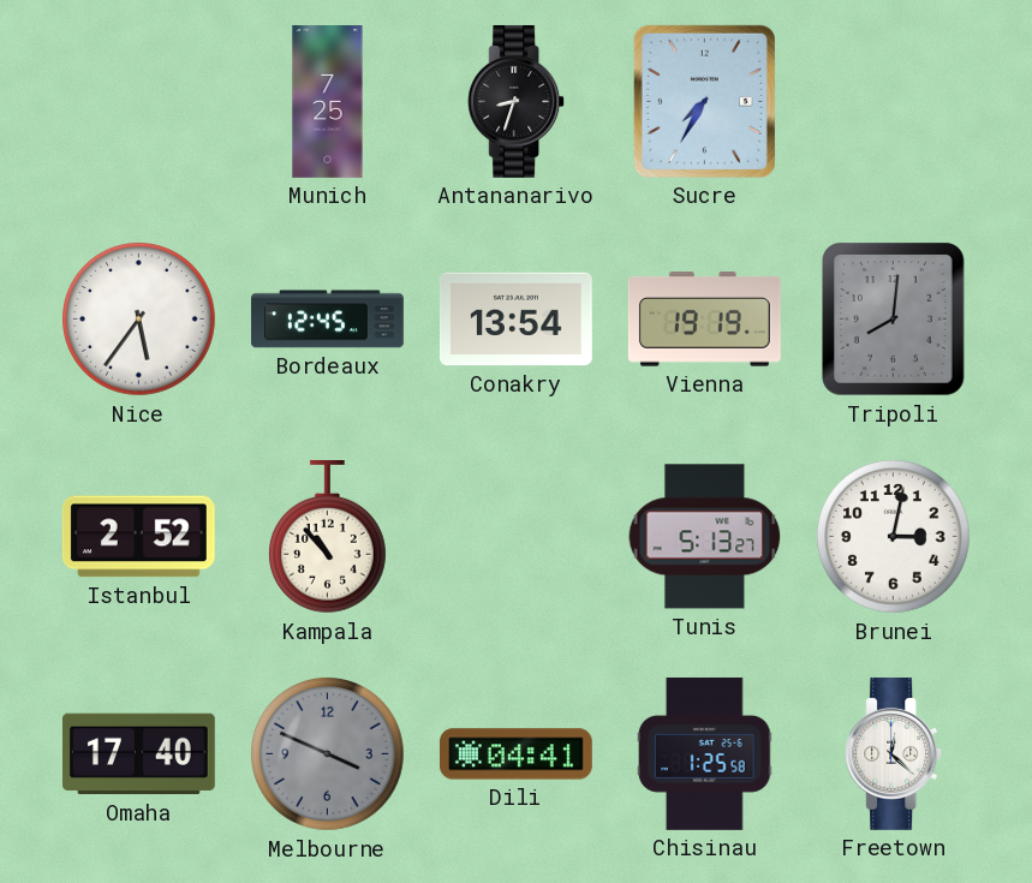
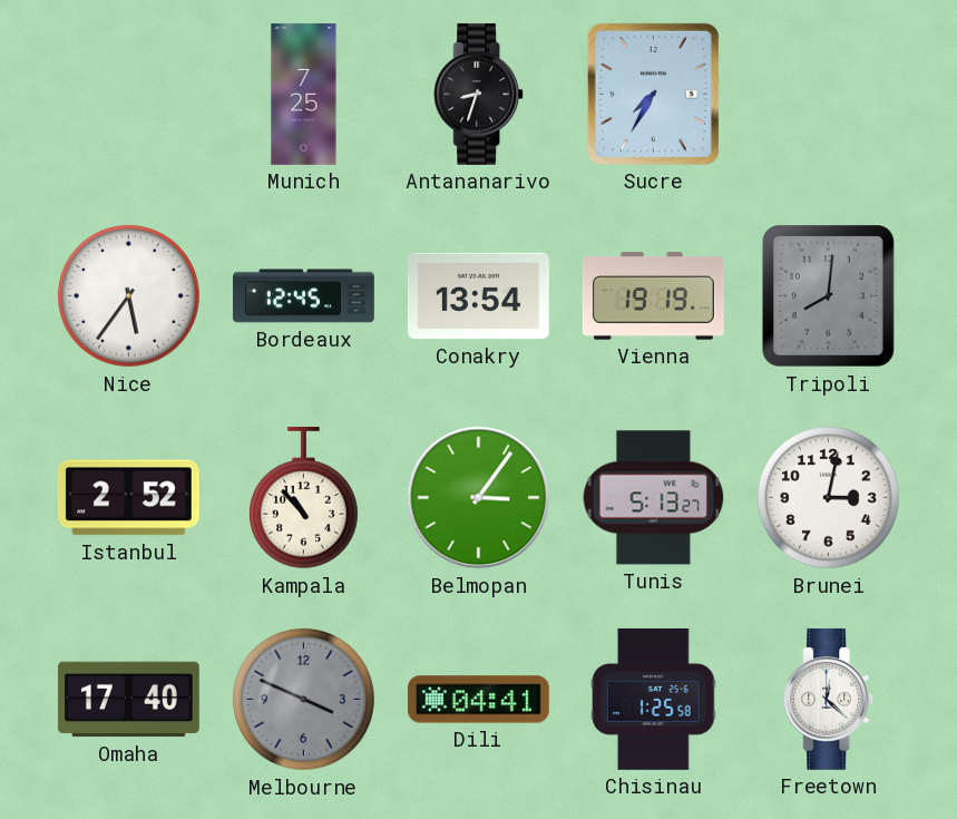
Belmopan: none -> 3:06 (479, 498)
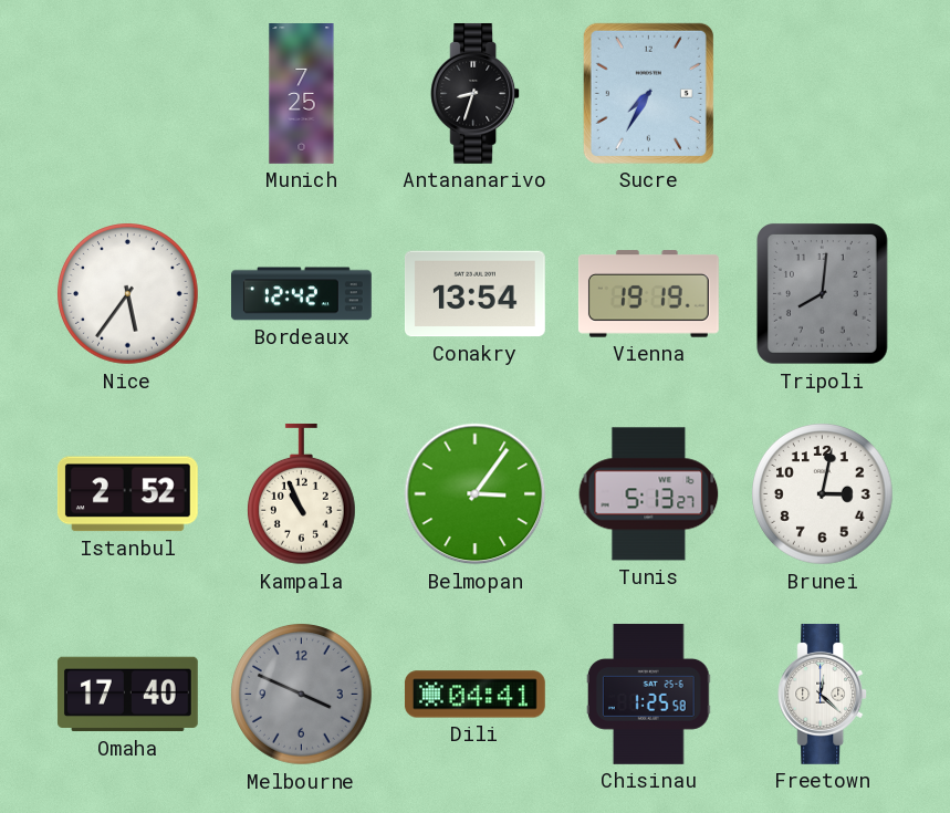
Bordeaux: 12:45 -> 12:42 (301, 294)
Kampala: 10:53 -> 10:56 (301, 494)
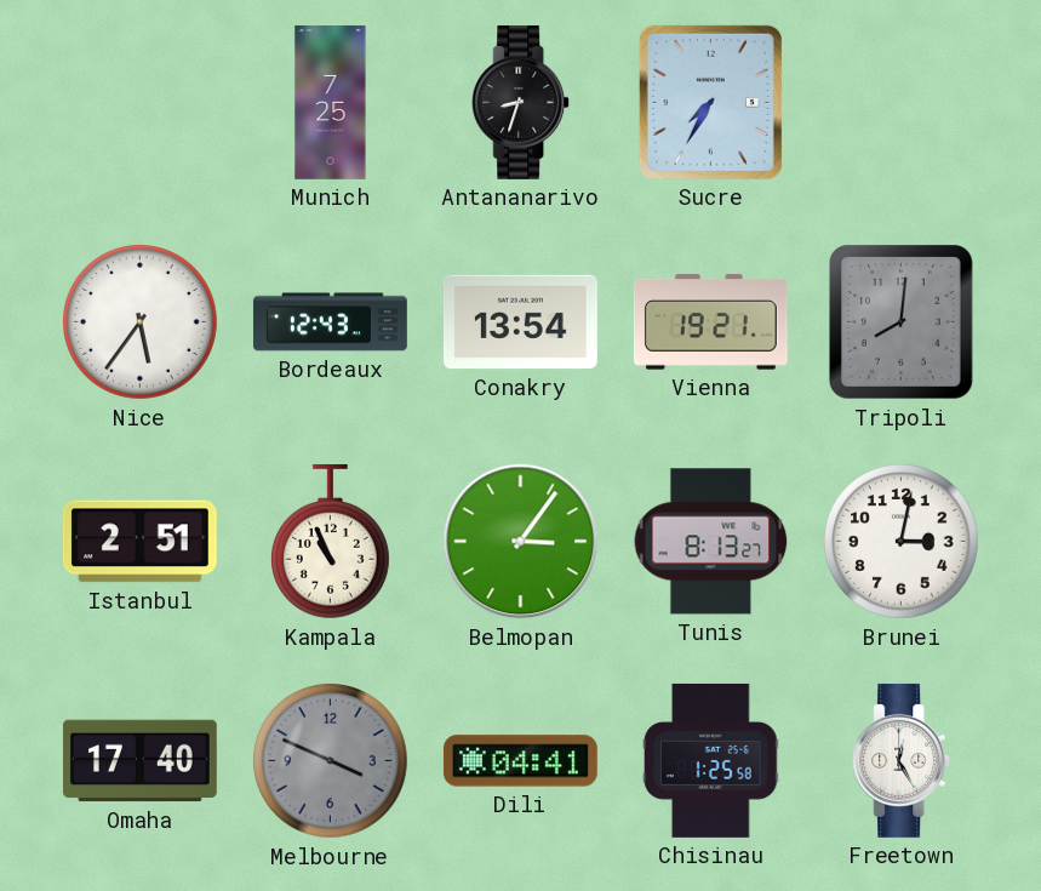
Bordeaux: 12:42 -> 12:43 (330, 322)
Vienna: 19:19 -> 19:21 (710, 322)
Istanbul: 2:52 -> 2:51 (139, 542)
Tunis: 5:13 -> 8:13 (711, 542)
Freetown: 12:22 -> 12:25 (902, 760)
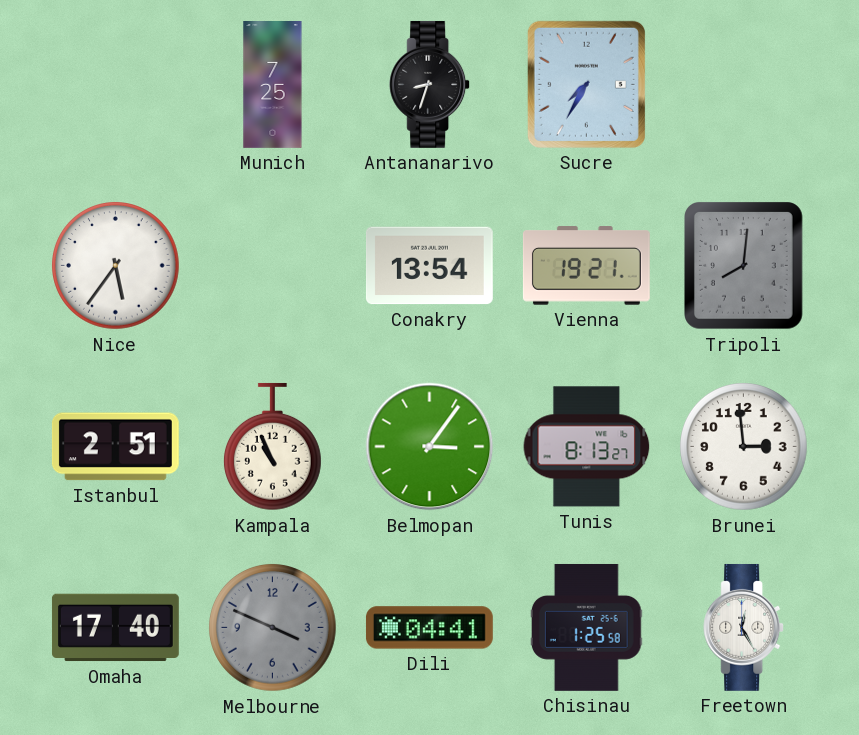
Bordeaux: 12:43 -> none (330, 322)
Brunei: 3:02 -> 2:59 (744, 447)
